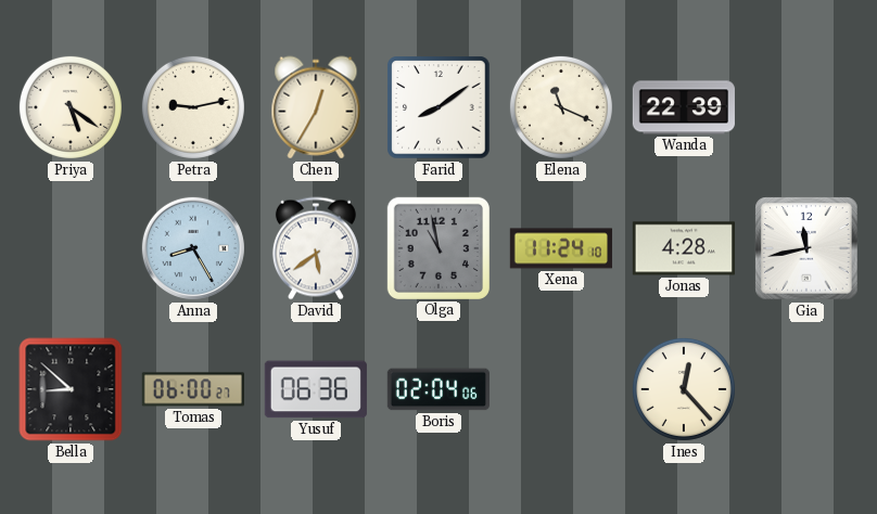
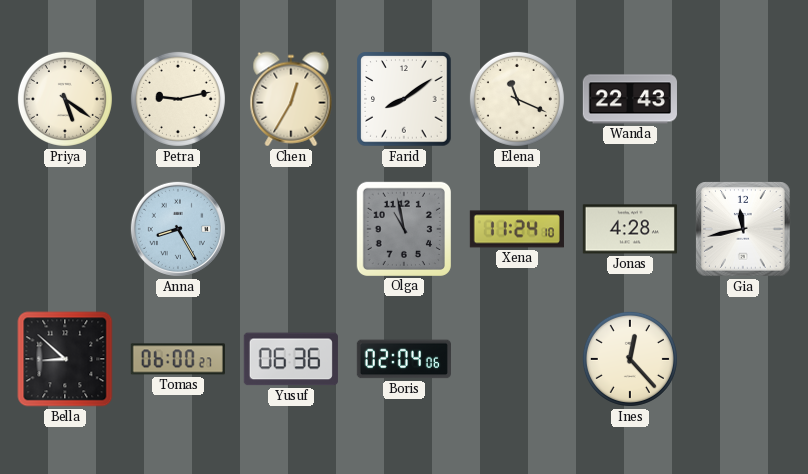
Wanda: 22:39 -> 22:43 (630, 99)
David: 5:39 -> none (316, 248)
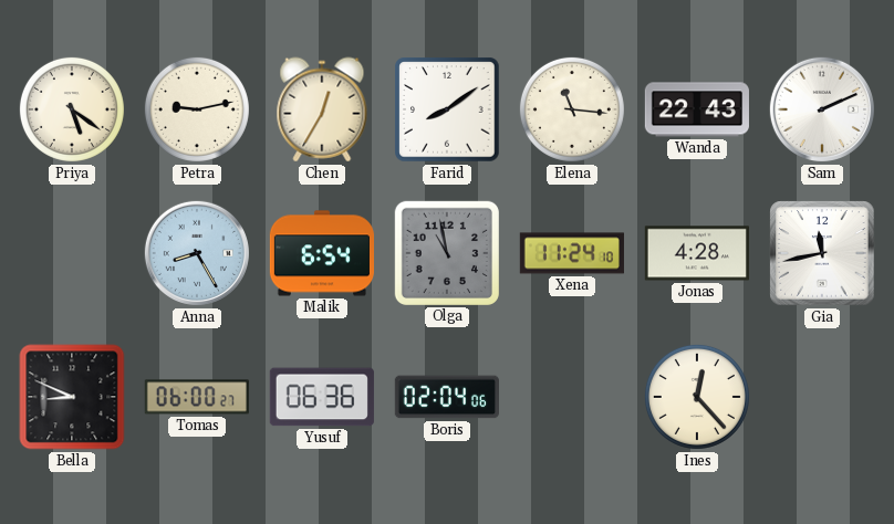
Elena: 11:19 -> 11:16 (572, 109)
Sam: none -> 2:11 (822, 109)
Malik: none -> 6:54 (321, 253)
Bella: 8:52 -> 8:49 (72, 397)
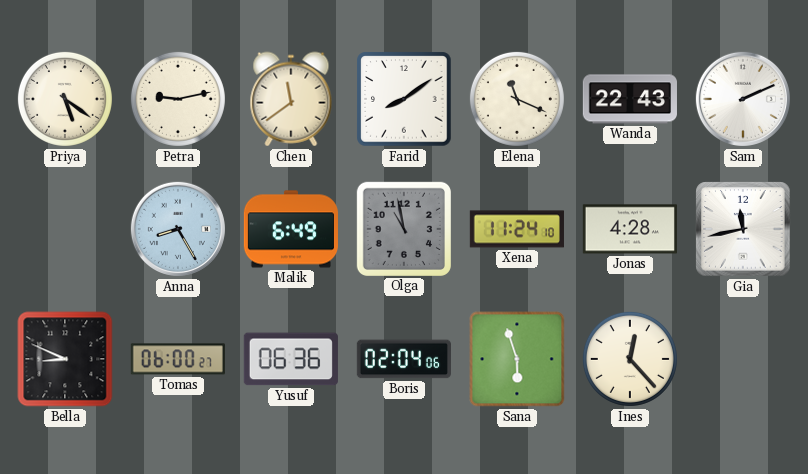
Chen: 12:35 -> 11:39 (291, 99)
Elena: 11:16 -> 11:19 (517, 99)
Malik: 6:54 -> 6:49 (290, 229)
Sana: none -> 5:57 (517, 359)
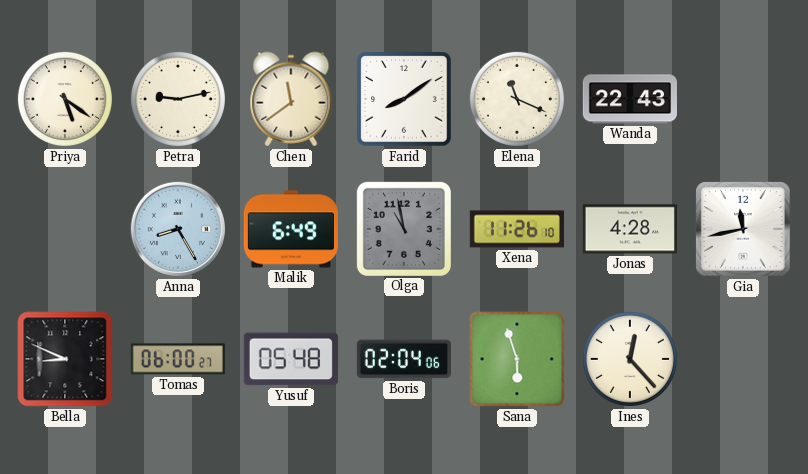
Sam: 2:11 -> none (743, 99)
Xena: 11:24 -> 11:26 (517, 229)
Yusuf: 06:36 -> 05:48 (291, 359)
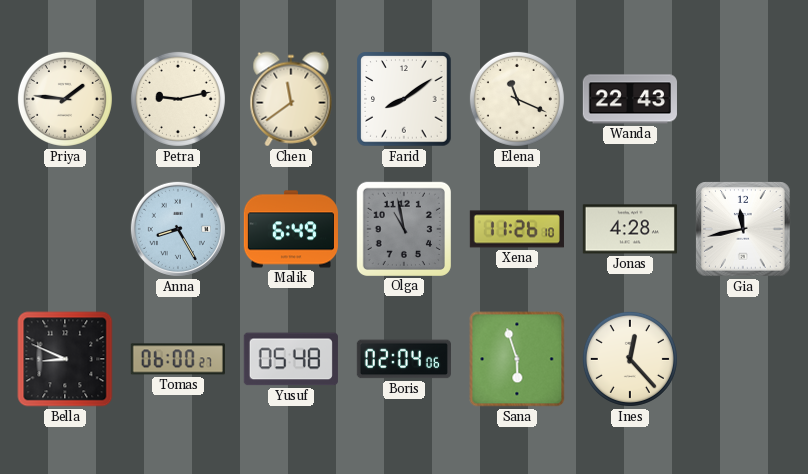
Priya: 5:21 -> 1:46 (65, 99)
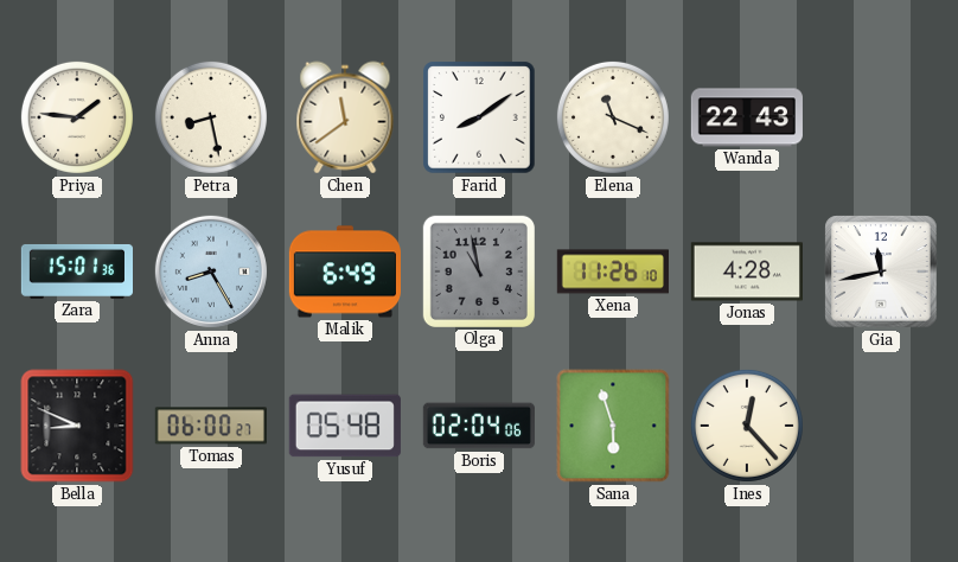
Petra: 9:13 -> 8:28 (211, 117)
Zara: none -> 15:01 (76, 272)
